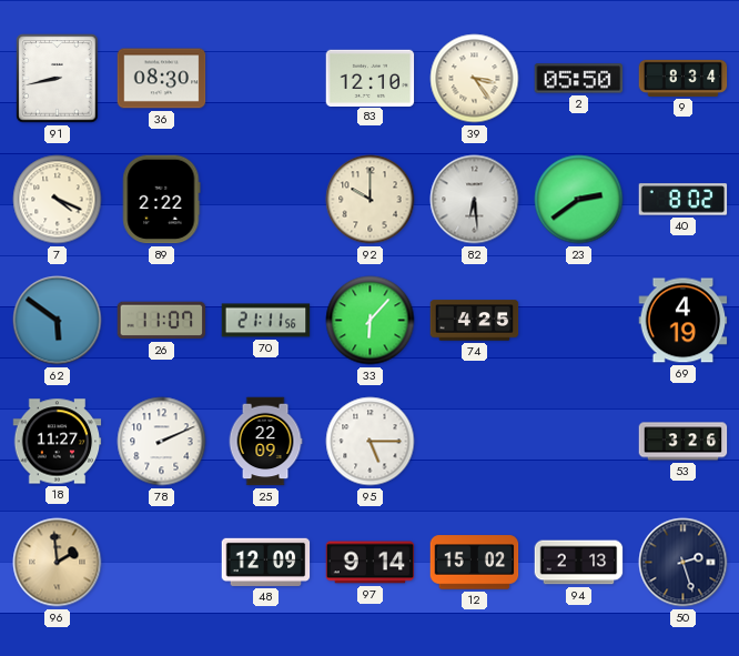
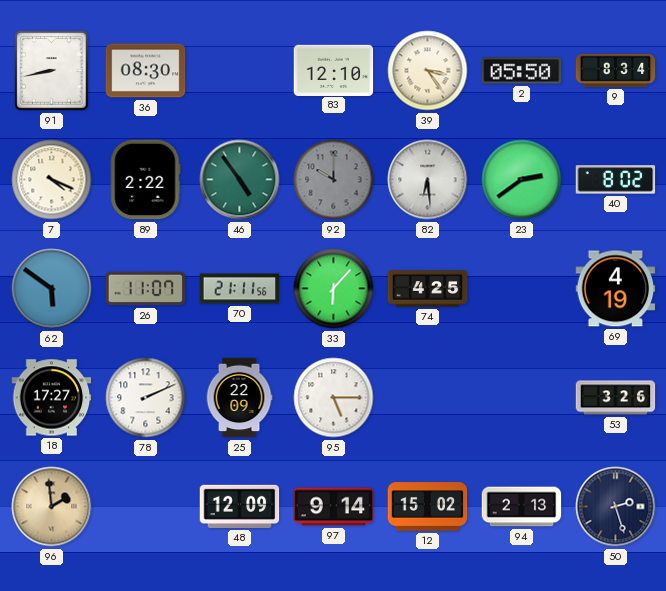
46: none -> 4:54 (240, 180)
92 dial: cream -> grey (334, 180)
18: 11:27 -> 17:27 (52, 398)
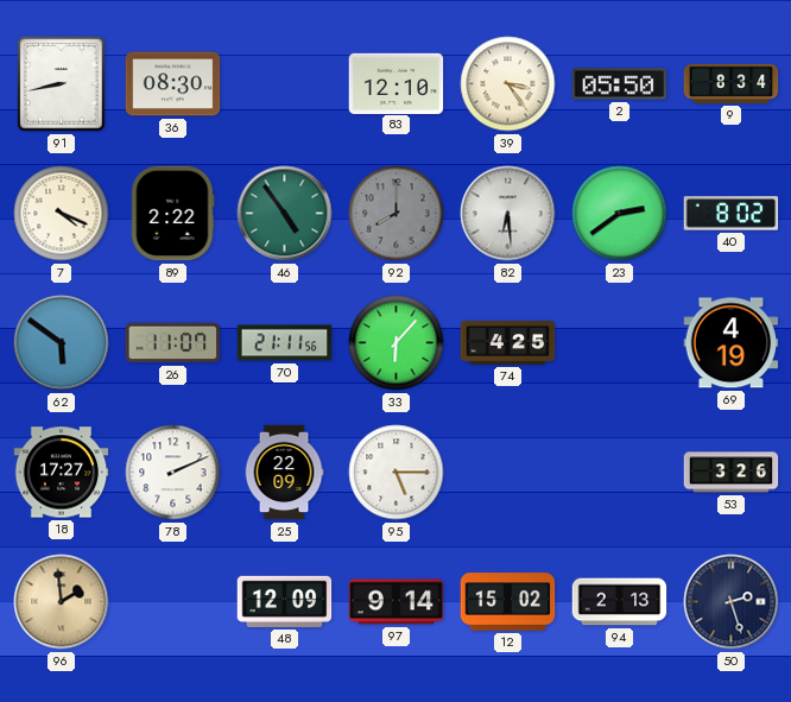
92: 10:00 -> 8:00 (397, 214)
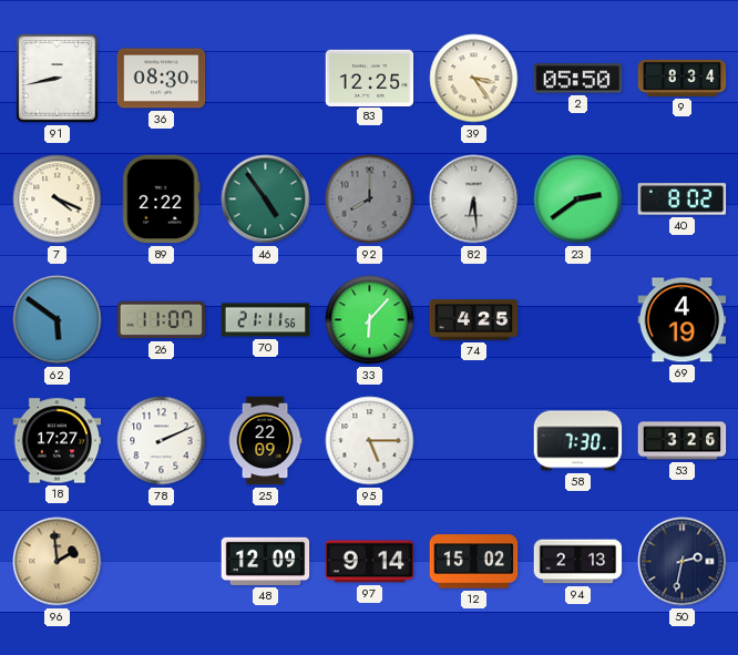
83: 12:10 -> 12:25 (370, 78)
58: none -> 7:30 (578, 441)
50: 2:27 -> 2:32 (683, 562)
